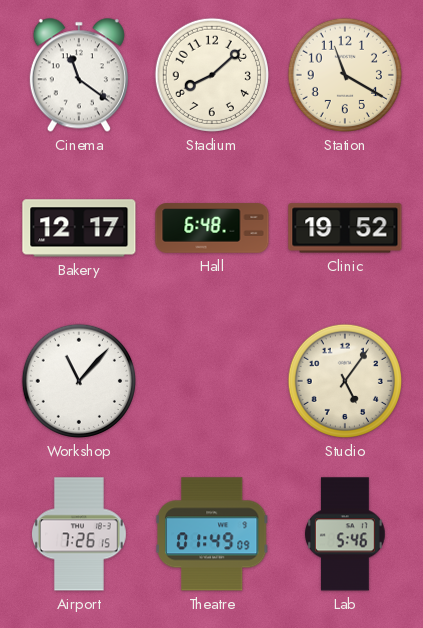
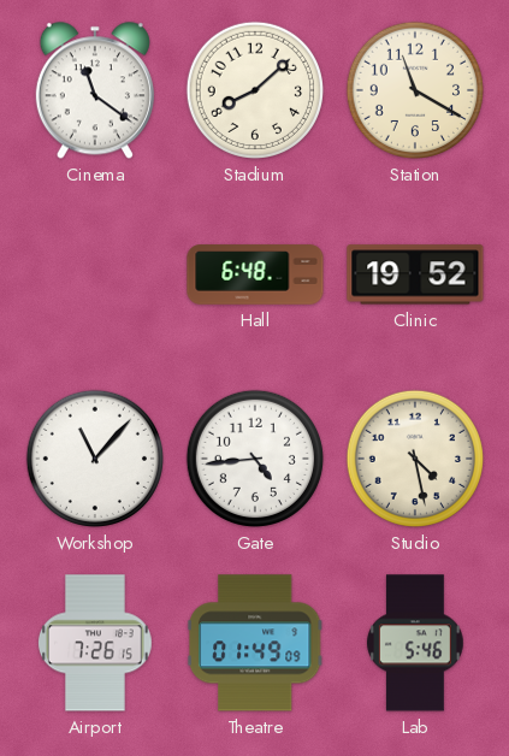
Bakery: 12:17 -> none (79, 228)
Gate: none -> 4:44 (255, 459)
Studio: 5:06 -> 4:28 (415, 459)
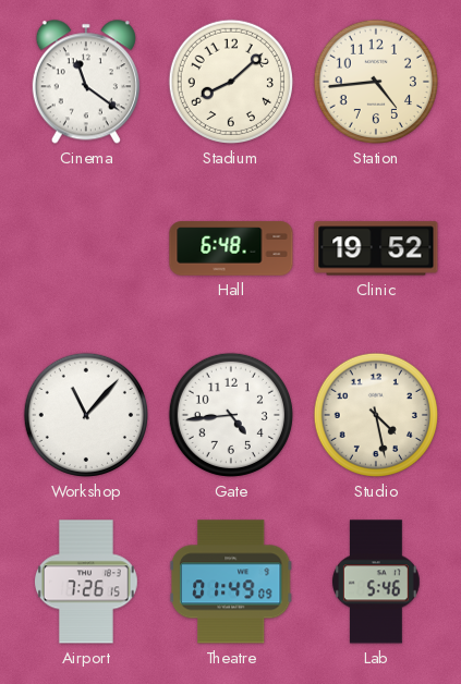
Station: 11:20 -> 4:44 (376, 82)
